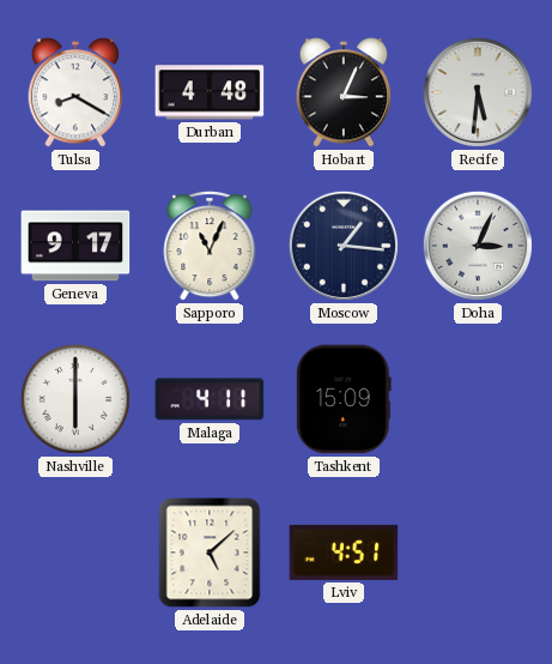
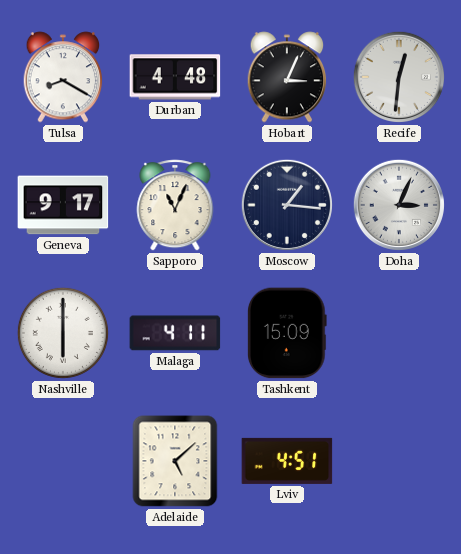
Recife: 5:31 -> 12:31 (399, 77)
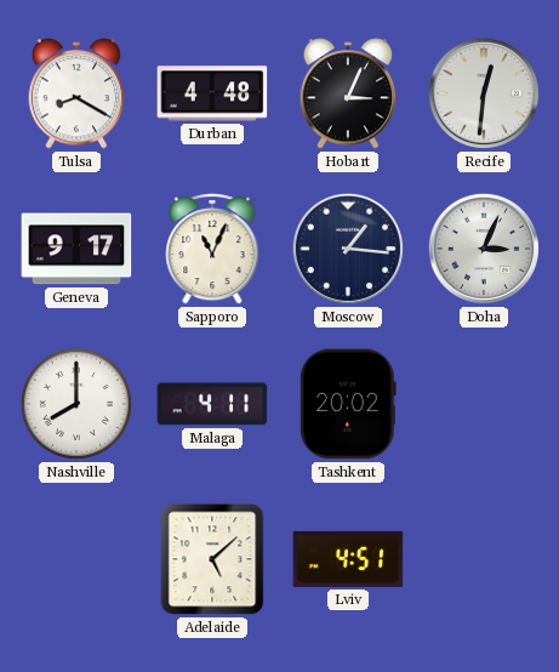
Nashville: 6:00 -> 8:00 (76, 404)
Tashkent: 15:09 -> 20:02 (348, 404)
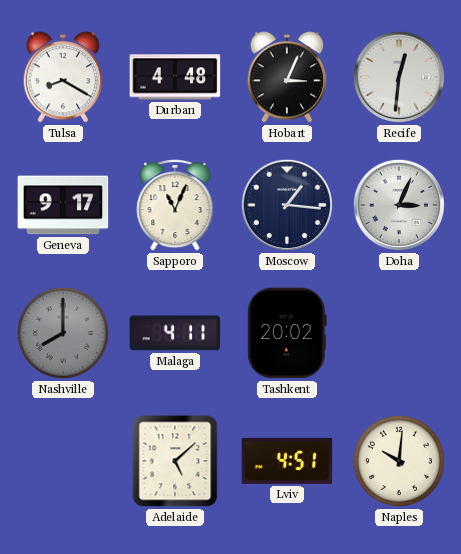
Nashville dial: white -> grey (63, 333)
Naples: none -> 10:01 (399, 461)
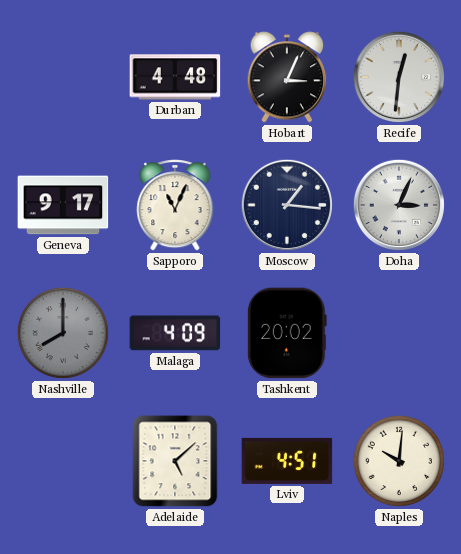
Tulsa: 8:20 -> none (63, 77)
Malaga: 4:11 -> 4:09 (175, 333)
